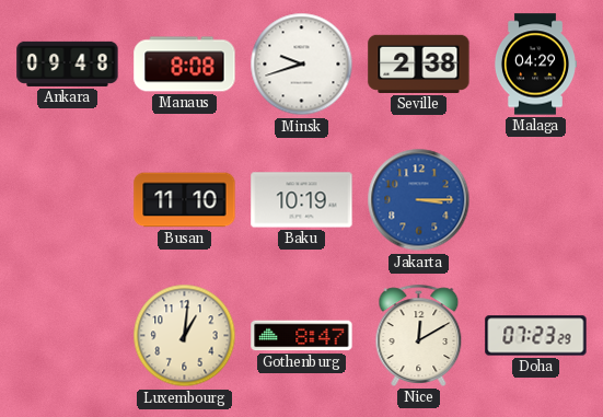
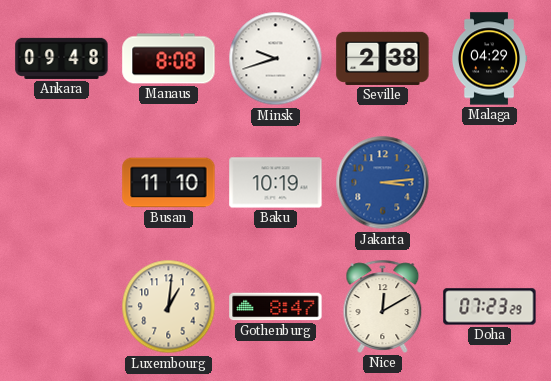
Jakarta: 3:15 -> 3:14 (383, 183)
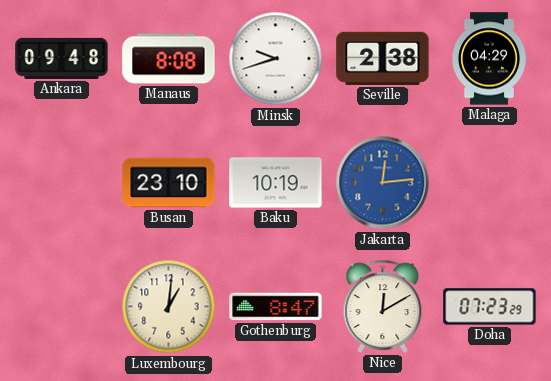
Busan: 11:10 -> 23:10 (169, 183)
Jakarta: 3:14 -> 12:14 (383, 183)
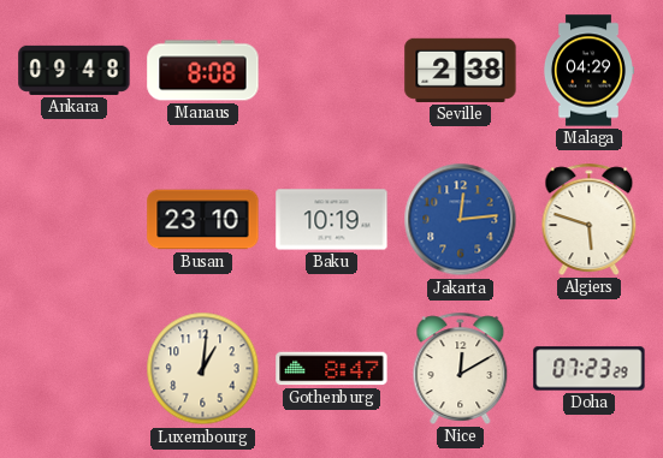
Minsk: 9:42 -> none (276, 59)
Algiers: none -> 5:48 (590, 219)
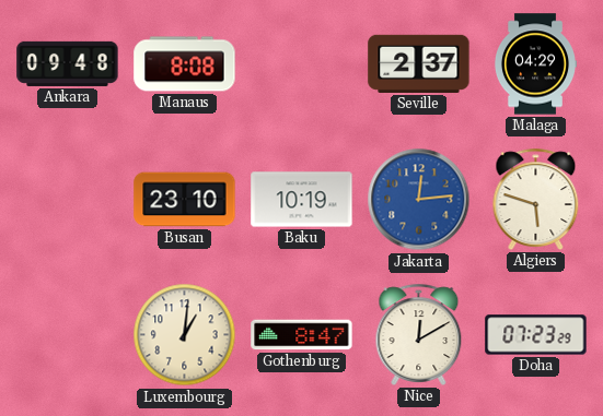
Seville: 2:38 -> 2:37 (419, 63)
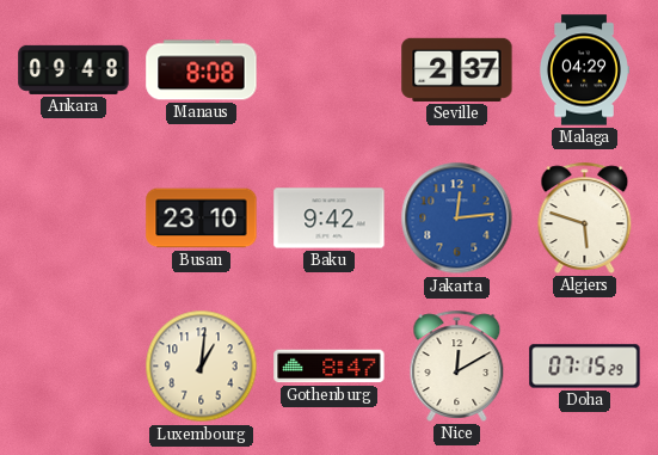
Baku: 10:19 -> 9:42 (330, 219)
Doha: 07:23 -> 07:15 (585, 367)
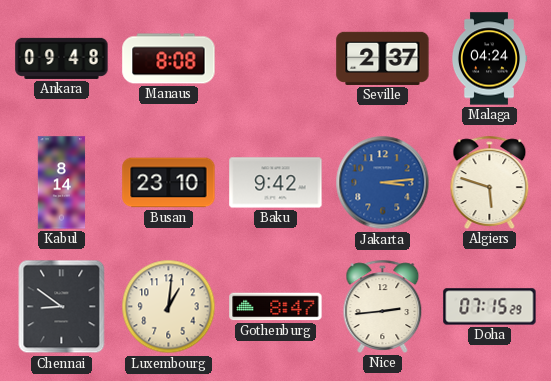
Malaga: 04:29 -> 04:24 (488, 59)
Kabul: none -> 8:14 (62, 183)
Jakarta: 12:14 -> 3:14 (383, 183)
Chennai: none -> 8:51 (62, 307)
Nice: 12:10 -> 2:44 (383, 306)
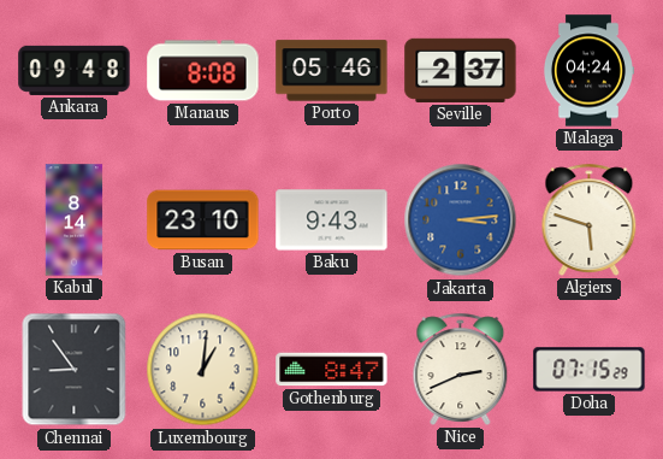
Porto: none -> 05:46 (332, 71)
Baku: 9:42 -> 9:43 (332, 220)
Chennai: 8:51 -> 8:54 (75, 370)
Nice: 2:44 -> 2:41 (461, 369)
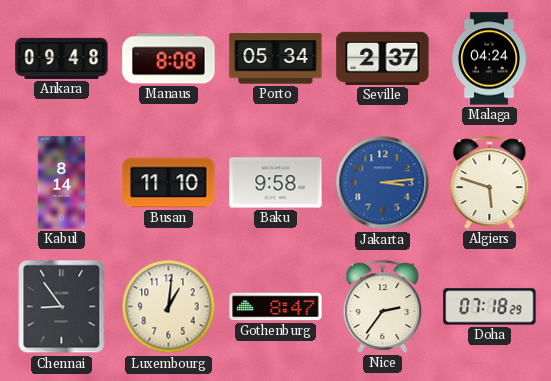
Porto: 05:46 -> 05:34 (276, 59)
Busan: 23:10 -> 11:10 (169, 183)
Baku: 9:43 -> 9:58 (276, 183)
Nice: 2:41 -> 2:36 (383, 306)
Doha: 07:15 -> 07:18 (490, 307)
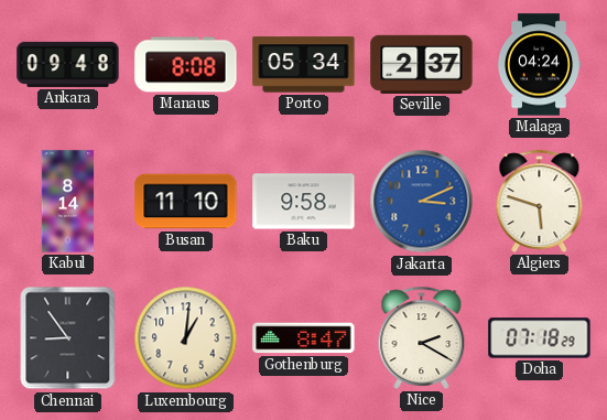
Jakarta: 3:14 -> 3:11 (422, 202)
Nice: 2:36 -> 2:20 (422, 337)
